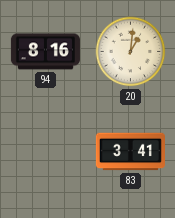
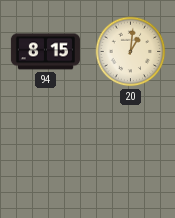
94: 8:16 -> 8:15 (45, 52)
83: 3:41 -> none (130, 152)
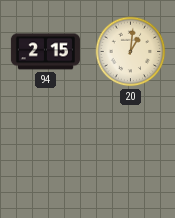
94: 8:15 -> 2:15 (45, 52)
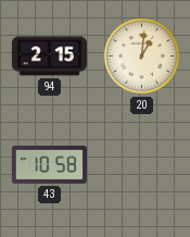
43: none -> 10:58 (49, 164)
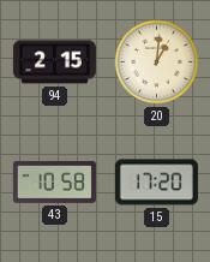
15: none -> 17:20 (156, 183)
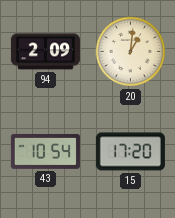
94: 2:15 -> 2:09 (45, 52)
43: 10:58 -> 10:54 (45, 151)
